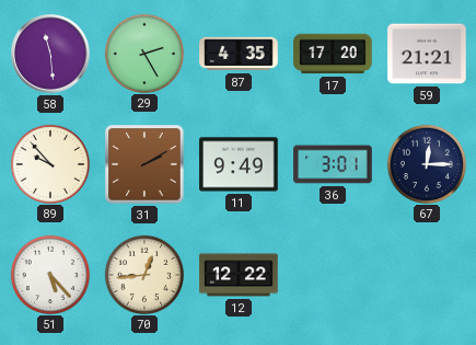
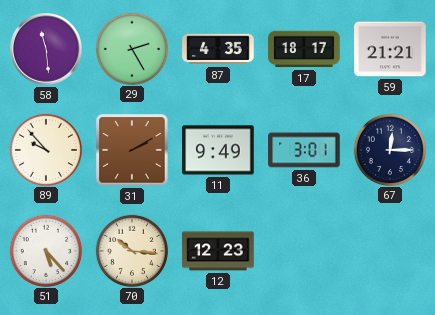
17: 17:20 -> 18:17 (304, 49)
70: 12:44 -> 10:16 (131, 250)
12: 12:22 -> 12:23 (218, 251)
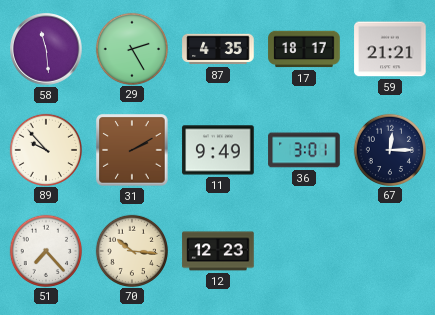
51: 5:23 -> 7:23 (45, 250)
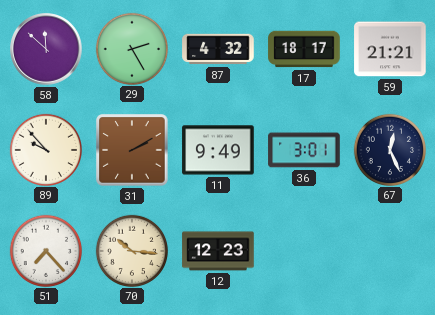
58: 11:29 -> 11:52 (46, 49)
87: 4:35 -> 4:32 (218, 49)
67: 12:15 -> 12:26 (389, 149)
